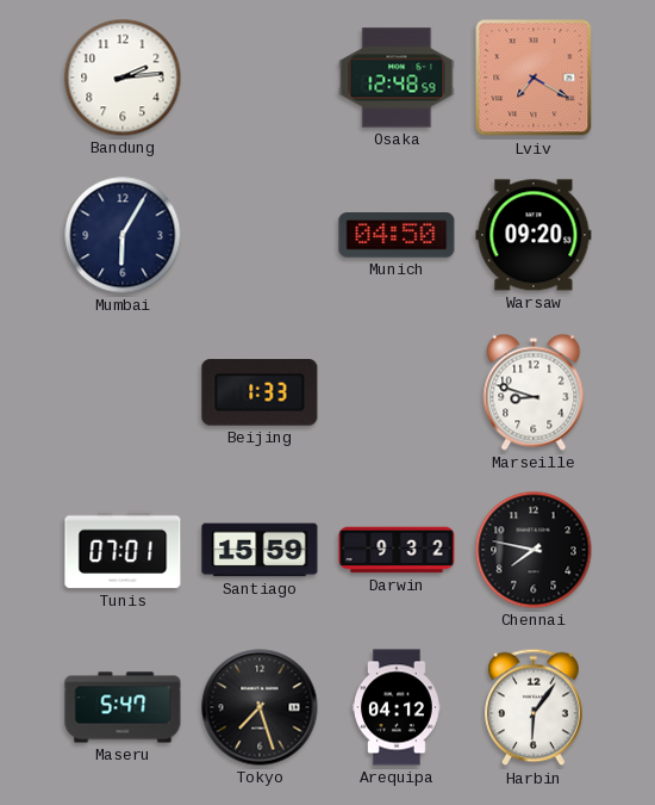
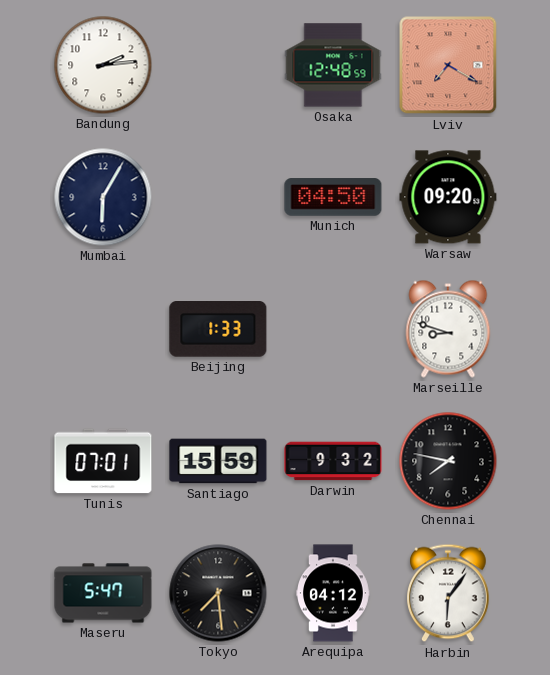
Tokyo: 7:27 -> 7:29 (218, 593)
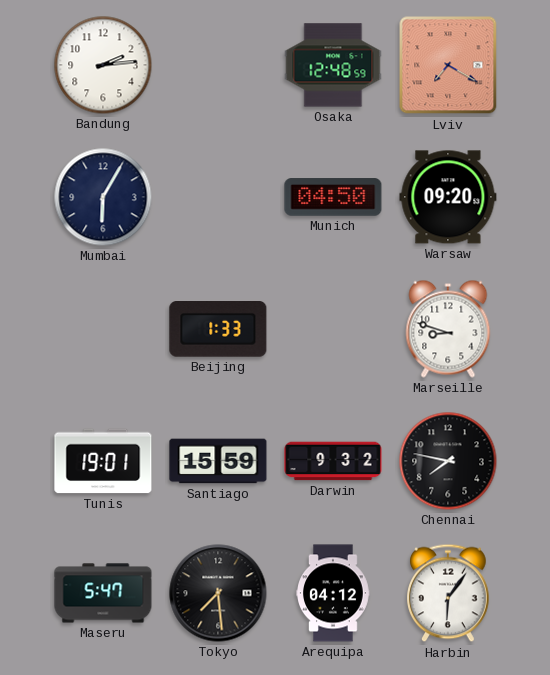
Tunis: 07:01 -> 19:01 (103, 461)
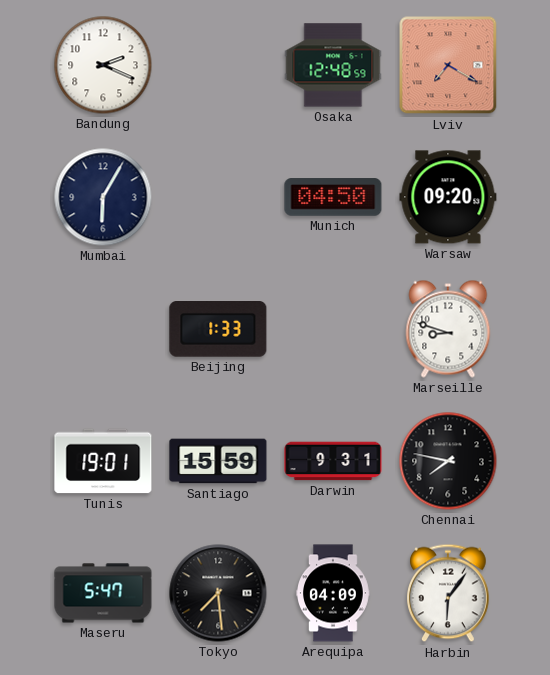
Bandung: 2:14 -> 2:19 (103, 65)
Darwin: 9:32 -> 9:31 (333, 461)
Arequipa: 04:12 -> 04:09 (333, 593)
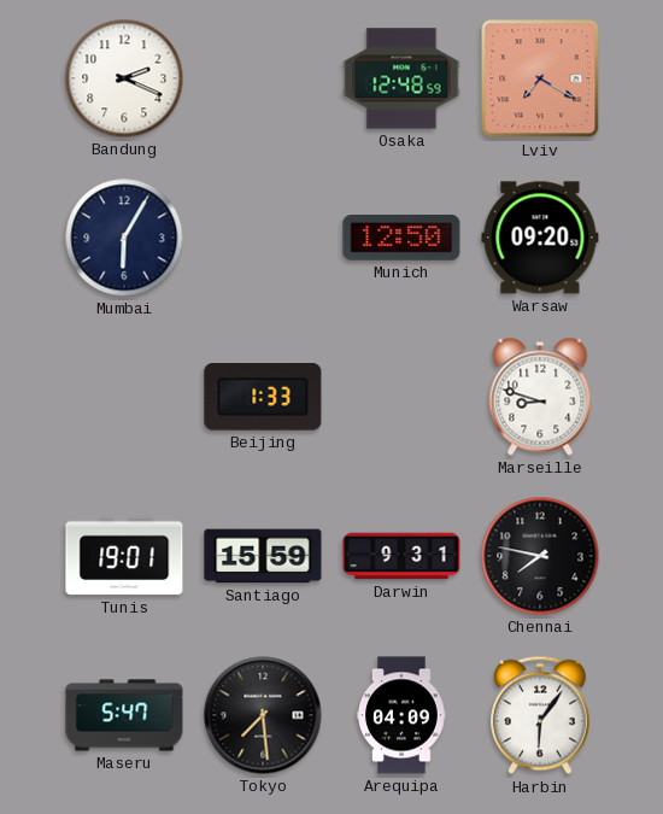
Munich: 04:50 -> 12:50 (401, 238)
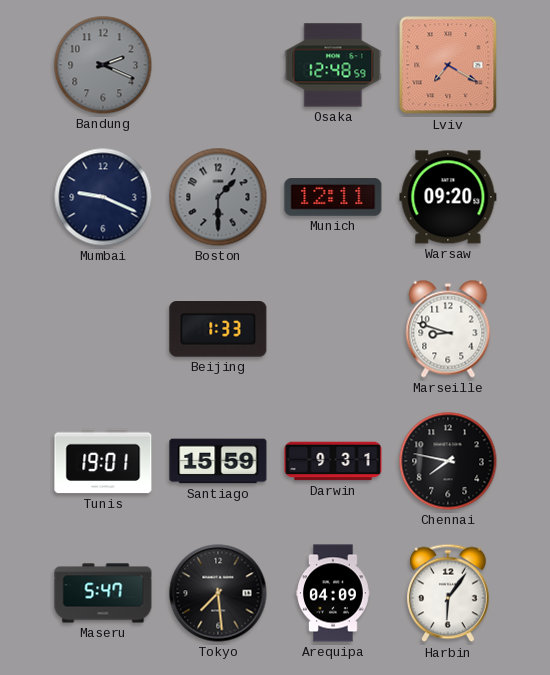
Bandung dial: white -> grey (103, 65)
Mumbai: 6:05 -> 9:19 (103, 197)
Boston: none -> 1:30 (218, 197)
Munich: 12:50 -> 12:11 (333, 197)
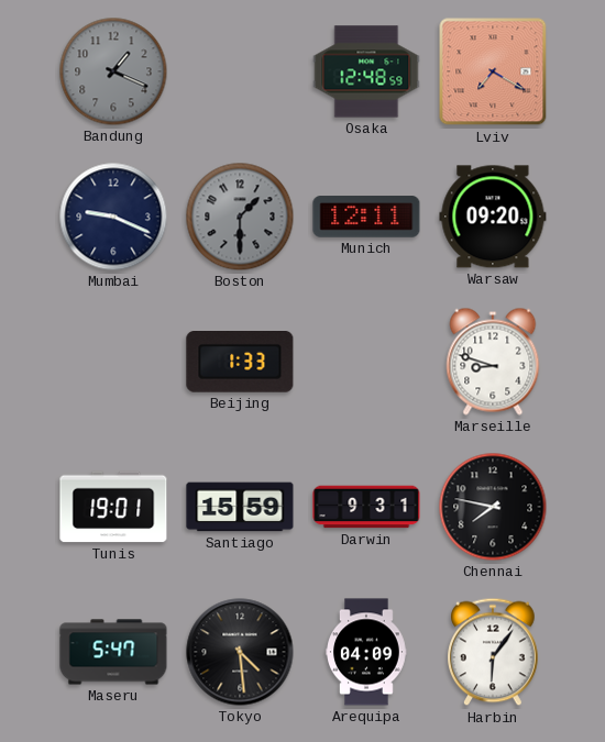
Bandung: 2:19 -> 1:19 (113, 71)
Tokyo: 7:29 -> 4:29 (240, 652)
